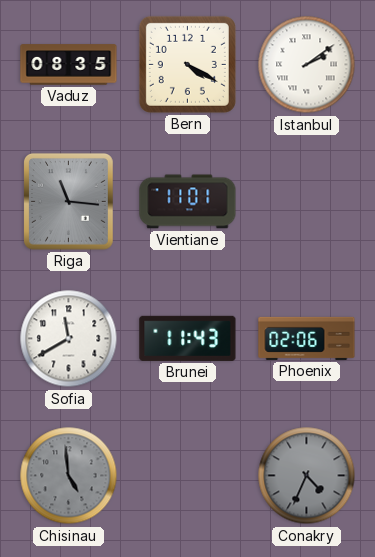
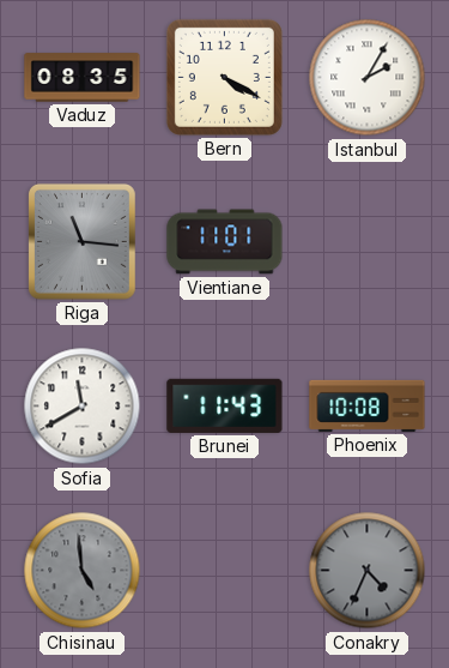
Istanbul: 2:09 -> 2:05 (368, 78)
Phoenix: 02:06 -> 10:08 (368, 405)
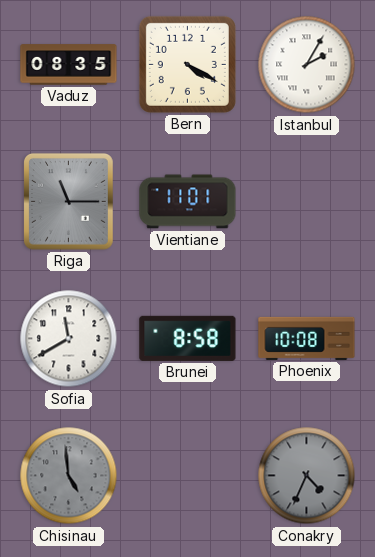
Riga: 11:16 -> 11:15 (68, 201)
Brunei: 11:43 -> 8:58 (188, 338)
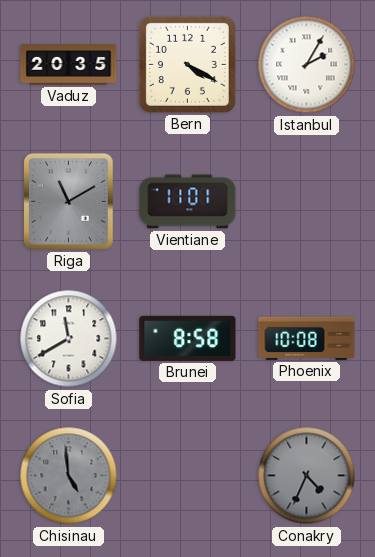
Vaduz: 08:35 -> 20:35 (69, 65)
Riga: 11:15 -> 11:10 (68, 201)
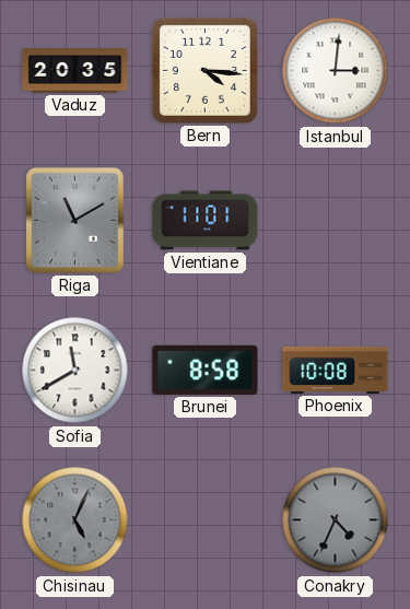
Bern: 4:20 -> 4:16 (204, 70)
Istanbul: 2:05 -> 3:01 (336, 71)
Chisinau: 4:59 -> 5:04 (75, 520)
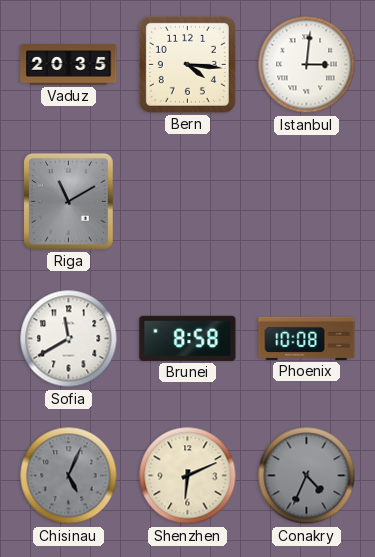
Vientiane: 11:01 -> none (206, 221)
Shenzhen: none -> 6:11 (188, 476)
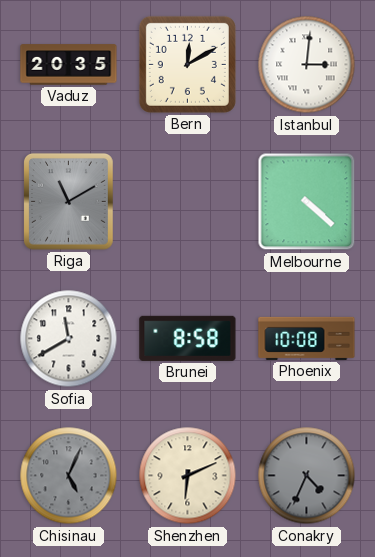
Bern: 4:16 -> 12:10 (187, 64)
Melbourne: none -> 4:22 (307, 202)
